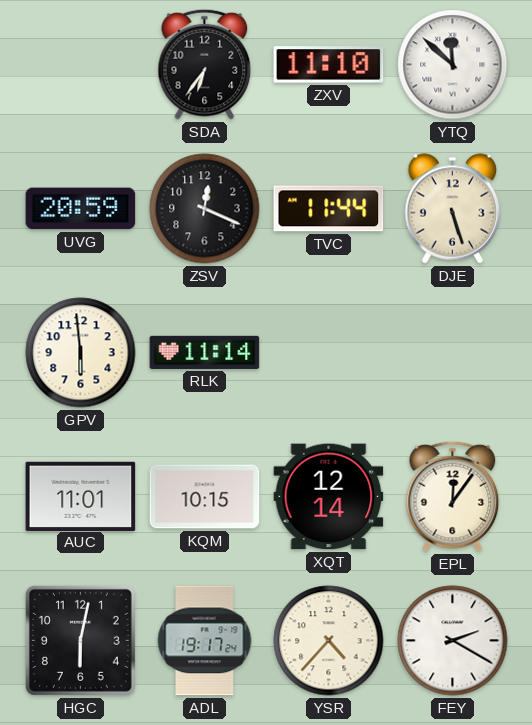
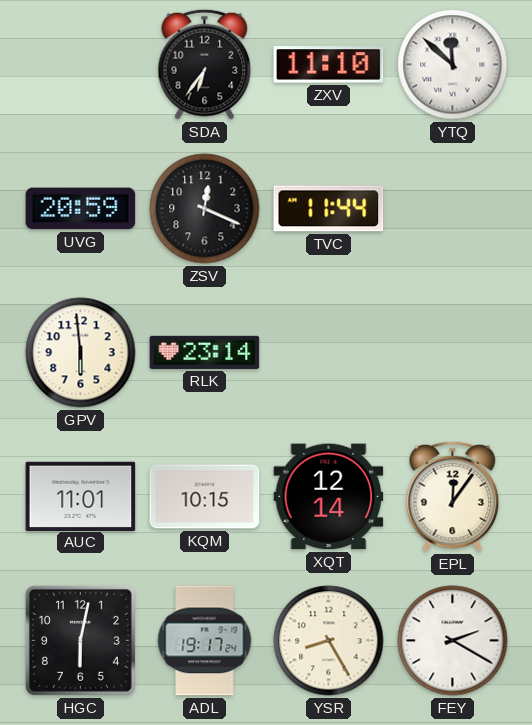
DJE: 5:27 -> none (452, 209)
RLK: 11:14 -> 23:14 (205, 352)
YSR: 4:37 -> 8:25 (329, 641)
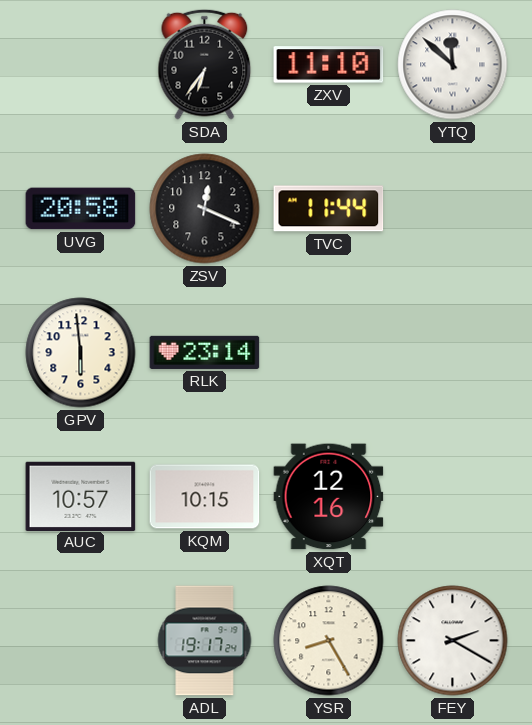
UVG: 20:59 -> 20:58 (81, 209)
AUC: 11:01 -> 10:57 (81, 496)
XQT: 12:14 -> 12:16 (329, 497)
EPL: 12:06 -> none (453, 496)
HGC: 6:02 -> none (80, 640)
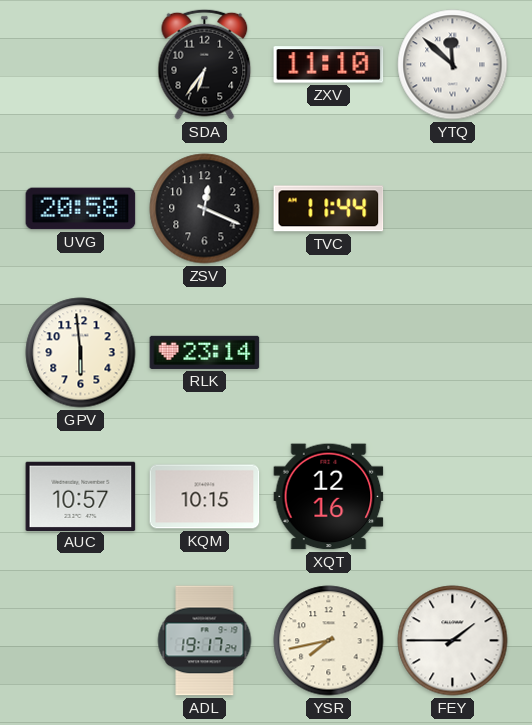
YSR: 8:25 -> 7:43 (329, 641)
FEY: 2:20 -> 1:45 (453, 641)
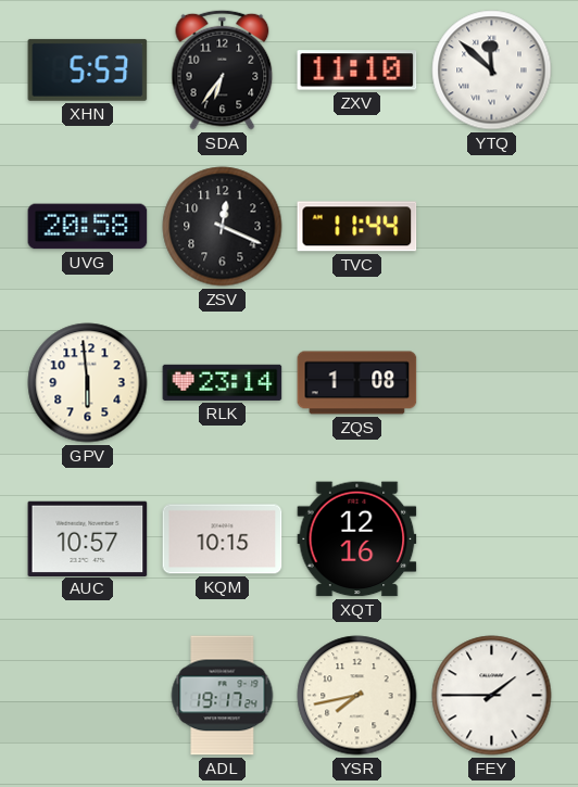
XHN: none -> 5:53 (88, 69)
ZQS: none -> 1:08 (357, 383)
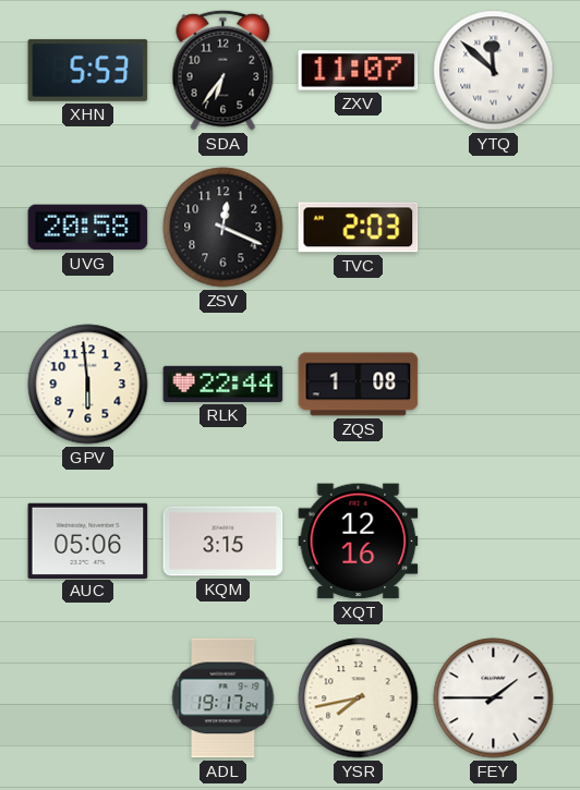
ZXV: 11:10 -> 11:07 (359, 71)
TVC: 11:44 -> 2:03 (359, 228)
RLK: 23:14 -> 22:44 (223, 384)
AUC: 10:57 -> 05:06 (88, 540)
KQM: 10:15 -> 3:15 (223, 542)
